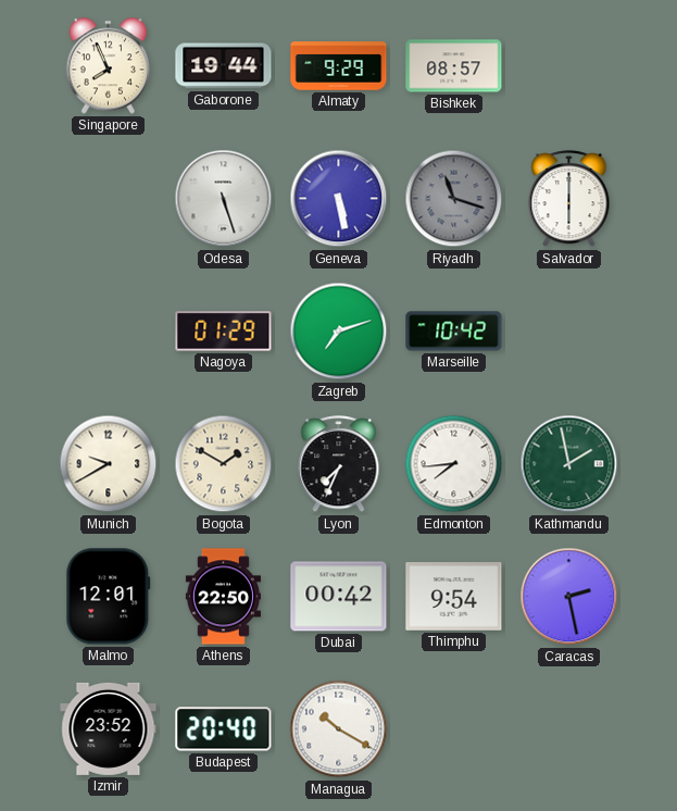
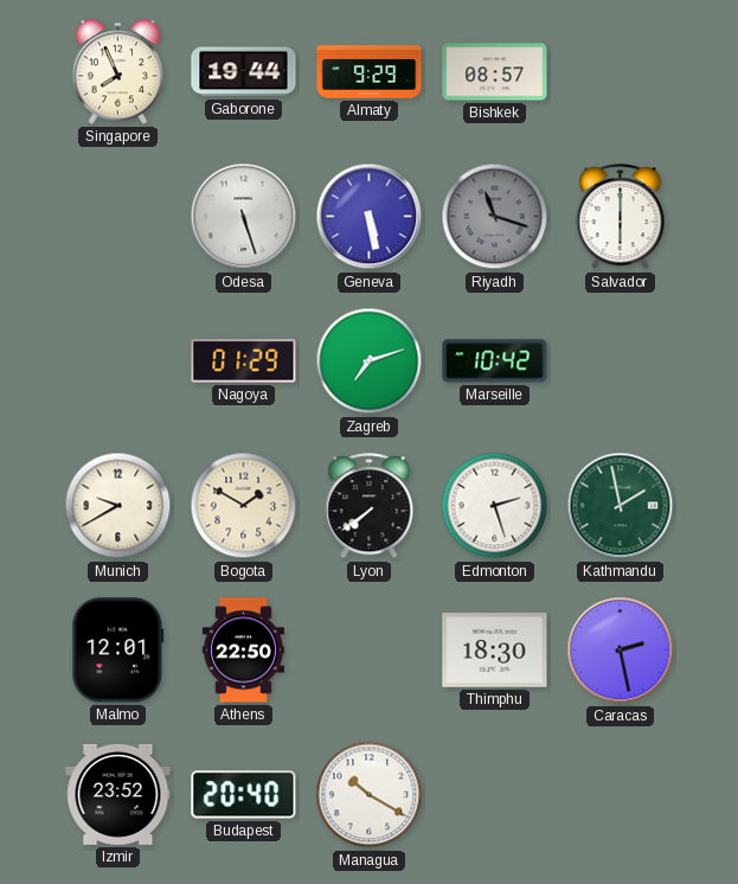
Lyon: 7:34 -> 7:39 (370, 506)
Edmonton: 7:44 -> 2:27 (495, 506)
Dubai: 00:42 -> none (339, 597)
Thimphu: 9:54 -> 18:30 (495, 651)
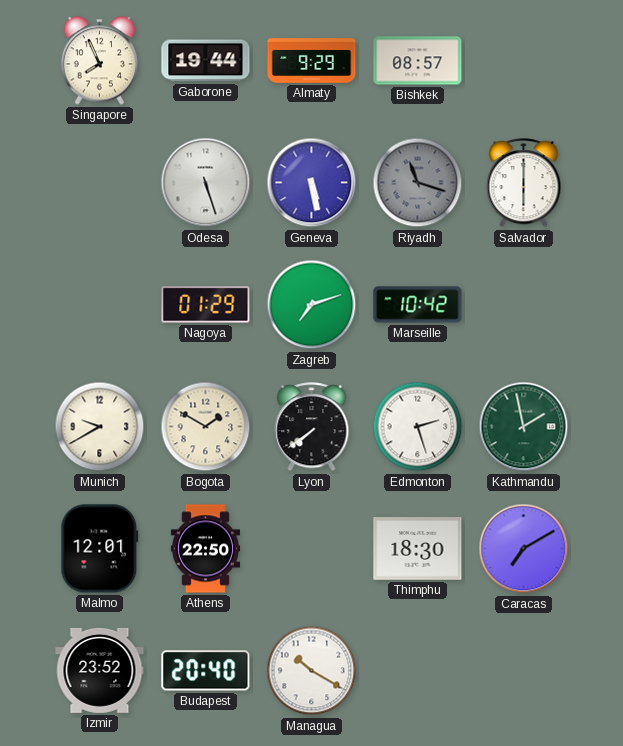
Caracas: 2:28 -> 7:10 (524, 549)
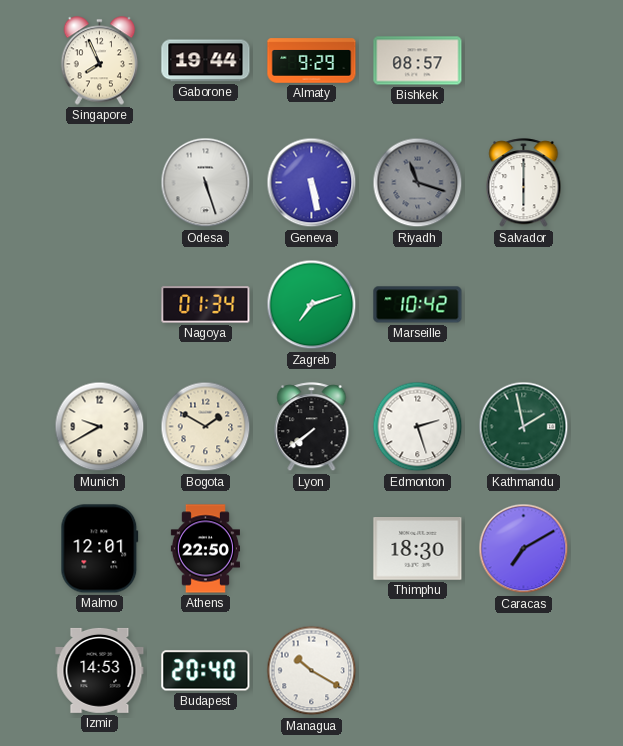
Nagoya: 01:29 -> 01:34 (206, 305)
Izmir: 23:52 -> 14:53 (100, 670)
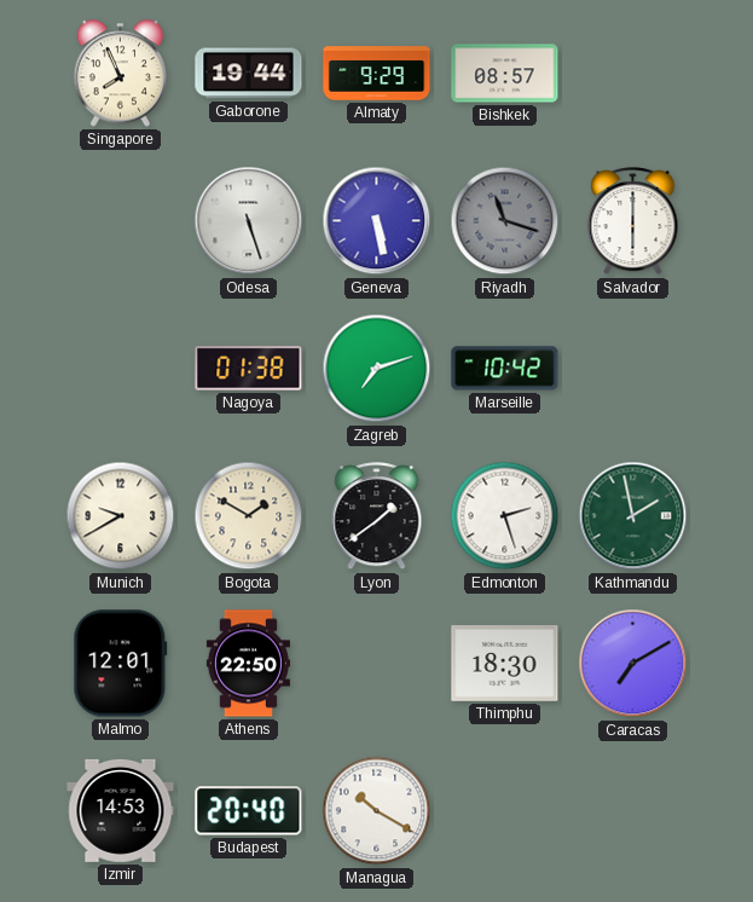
Nagoya: 01:34 -> 01:38 (249, 369)
Lyon: 7:39 -> 1:39 (377, 516)
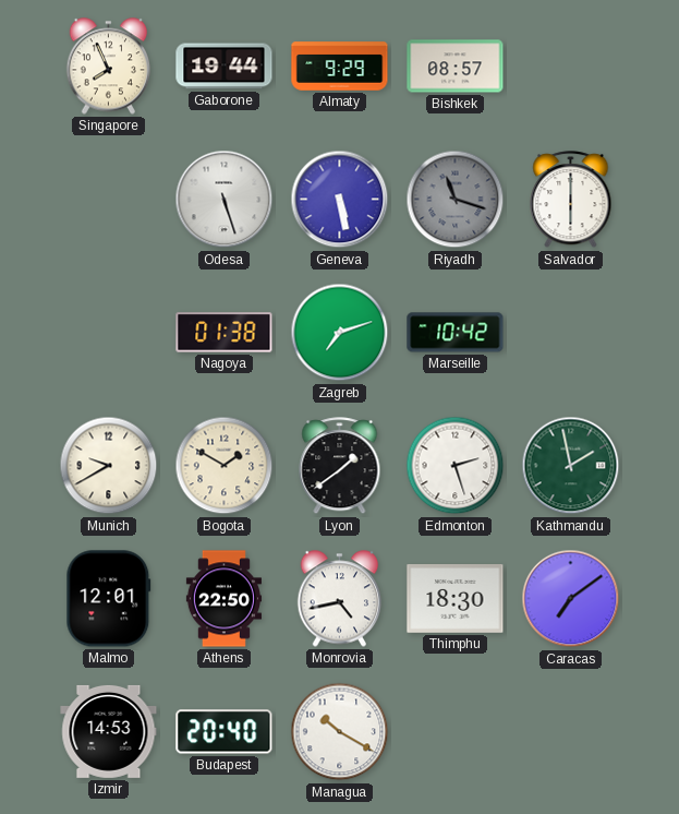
Monrovia: none -> 4:43 (340, 599)
Caracas: 7:10 -> 7:09 (571, 599)
